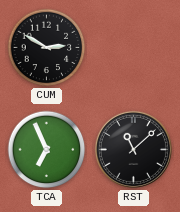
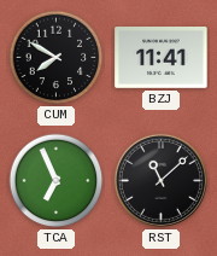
CUM: 2:50 -> 7:50 (57, 58)
BZJ: none -> 11:41 (162, 58)
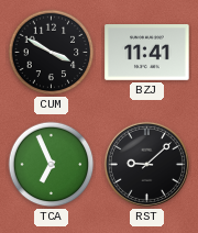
CUM: 7:50 -> 3:50 (52, 53)
RST: 11:08 -> 9:08 (146, 164)
